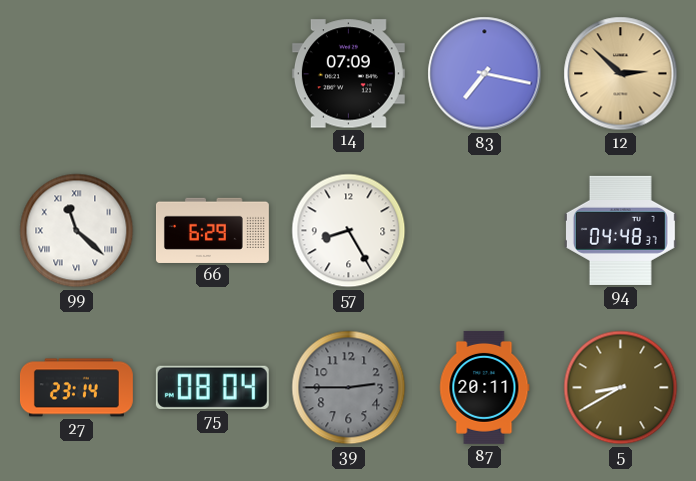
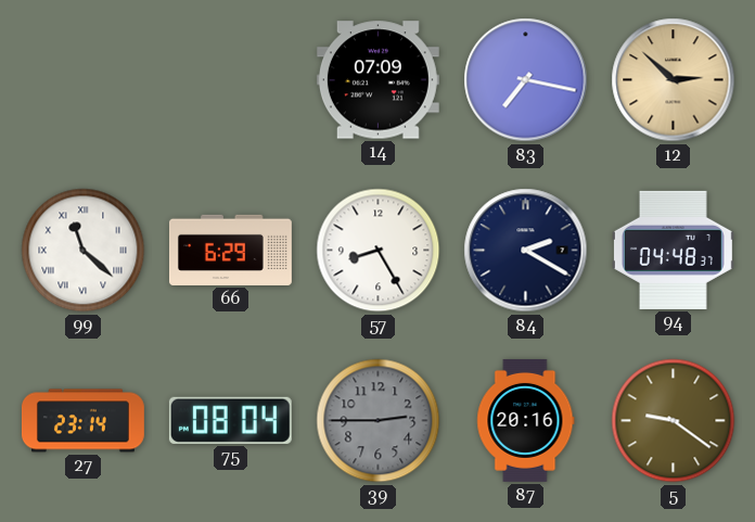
84: none -> 2:20 (526, 251)
87: 20:11 -> 20:16 (526, 420)
5: 8:40 -> 9:21 (674, 421)
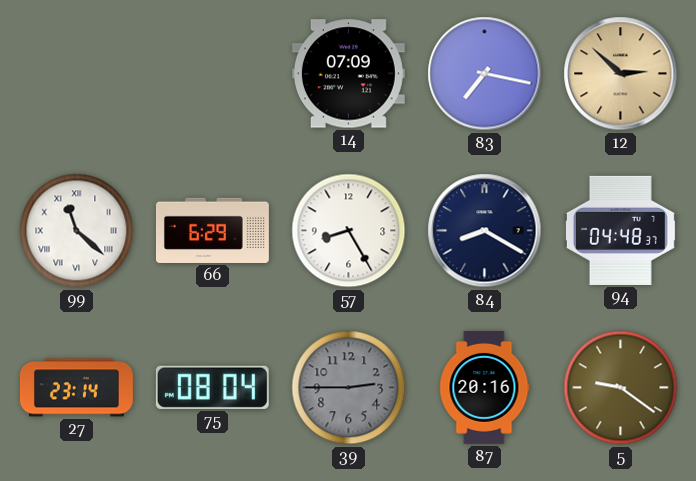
84: 2:20 -> 8:20 (485, 231)
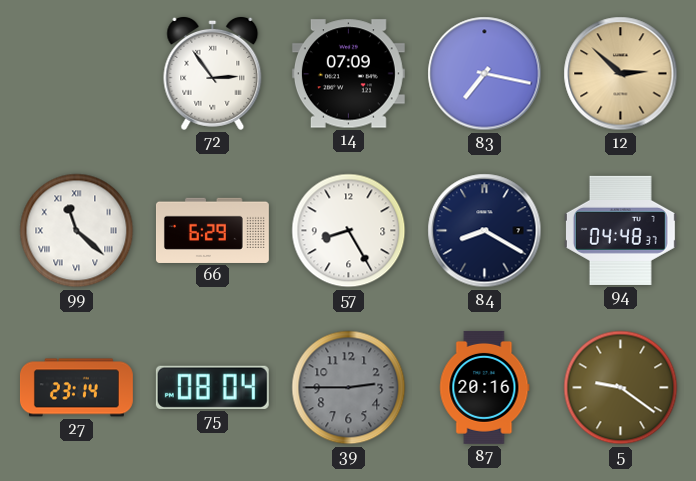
72: none -> 2:54 (213, 73)
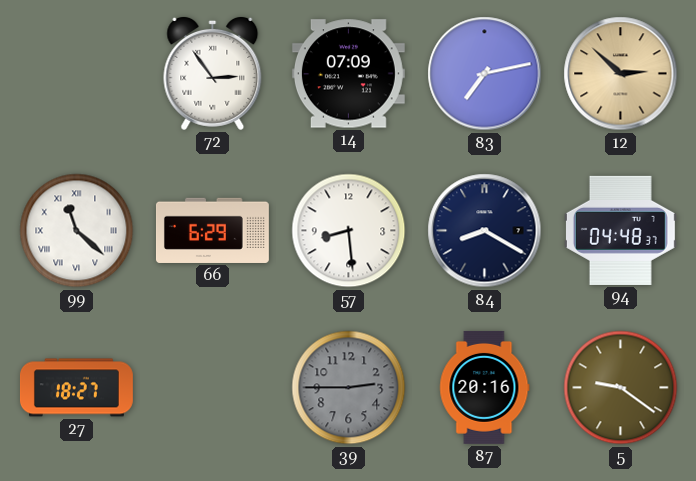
83: 7:17 -> 7:13 (485, 74)
57: 8:25 -> 8:29 (349, 231)
27: 23:14 -> 18:27 (76, 388)
75: 08:04 -> none (212, 387)
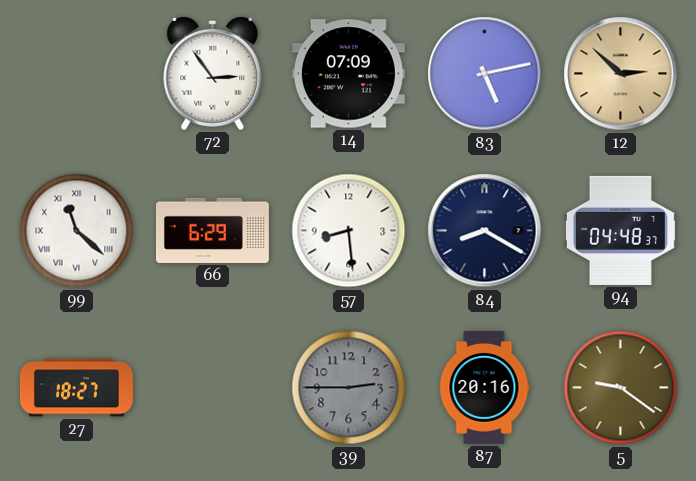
83: 7:13 -> 5:13 (485, 74)
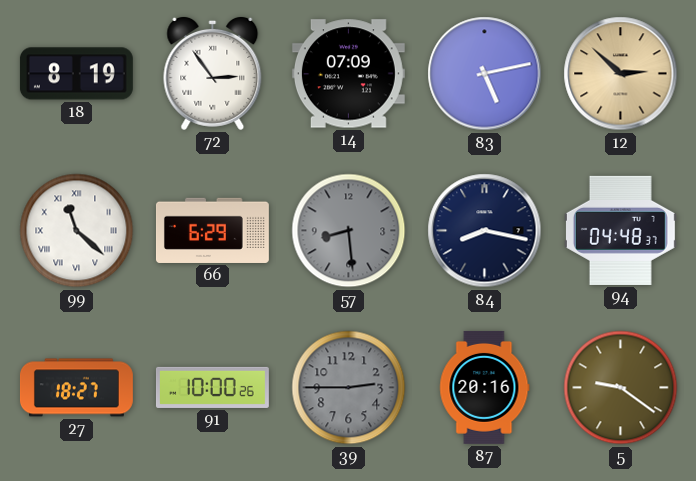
18: none -> 8:19 (76, 74)
57 dial: white -> grey (349, 231)
84: 8:20 -> 8:17 (485, 231)
91: none -> 10:00 (212, 387)
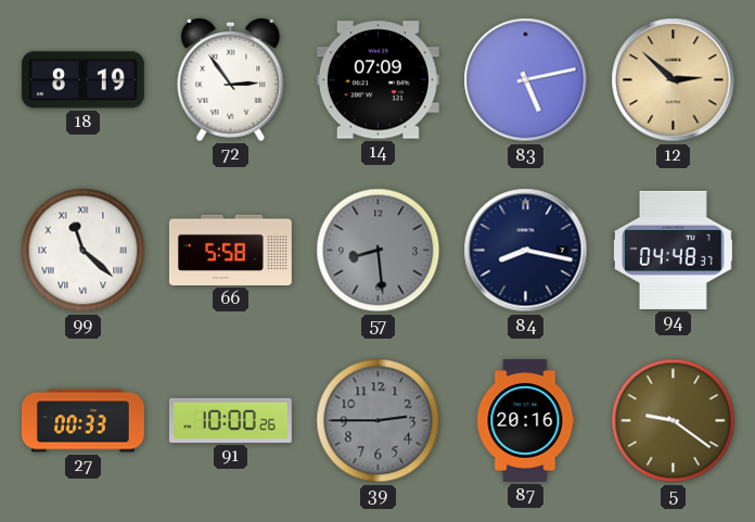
66: 6:29 -> 5:58 (230, 250)
27: 18:27 -> 00:33 (82, 421)
